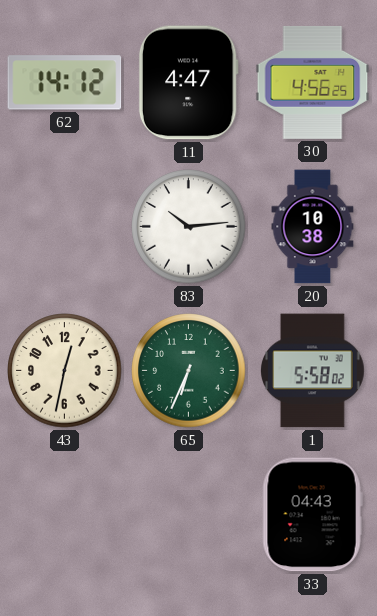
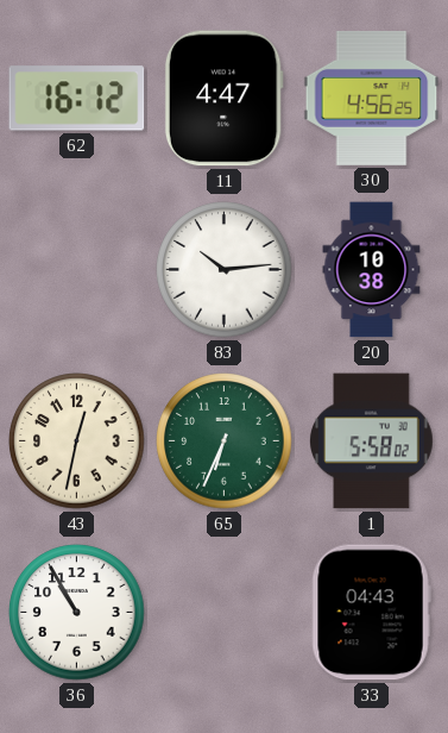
62: 14:12 -> 16:12 (77, 99)
36: none -> 10:55 (77, 613)
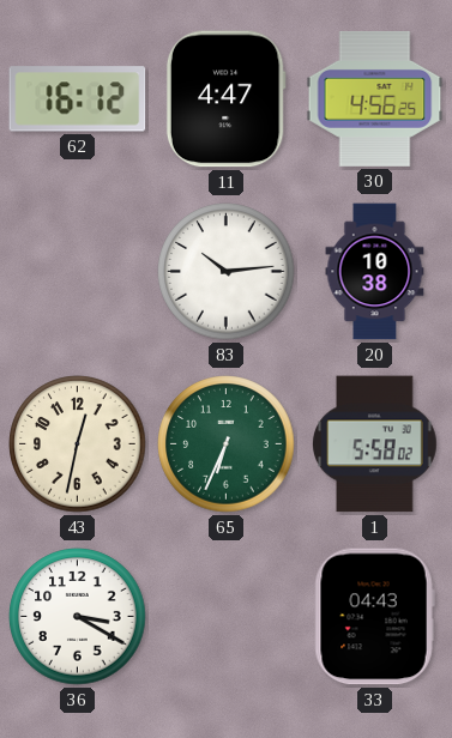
36: 10:55 -> 3:20 (78, 617)
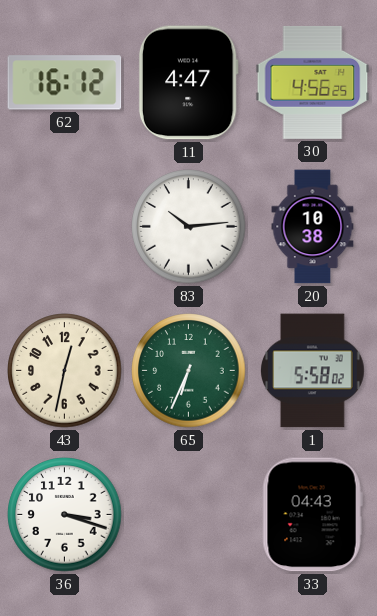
36: 3:20 -> 3:18 (65, 515)
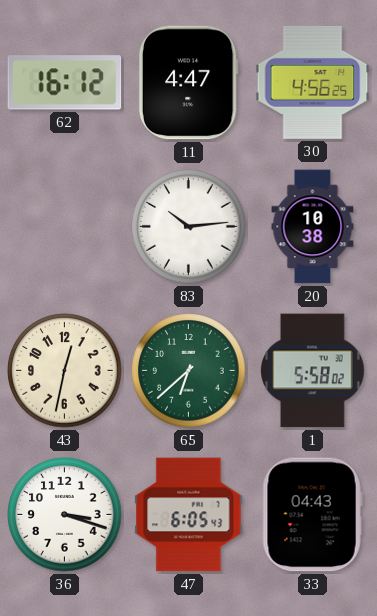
65: 6:34 -> 6:38 (189, 371)
47: none -> 6:05 (189, 515)
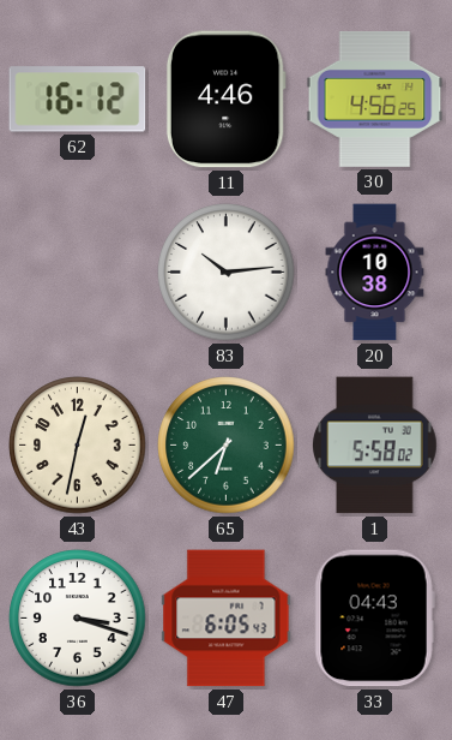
11: 4:47 -> 4:46 (225, 100)
